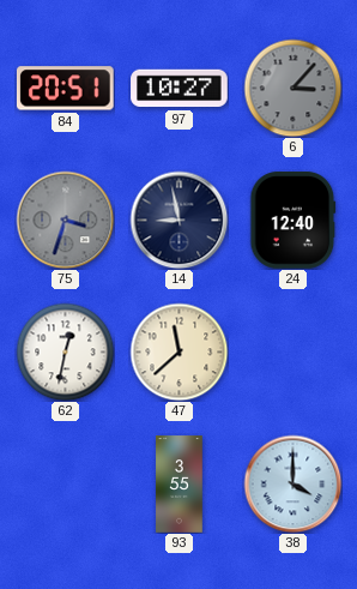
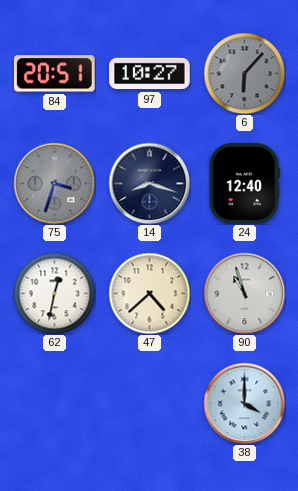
6: 3:07 -> 6:07 (244, 73)
14: 8:58 -> 8:18 (149, 183)
47: 11:38 -> 4:38 (149, 293)
90: none -> 10:57 (244, 293)
93: 3:55 -> none (180, 485)
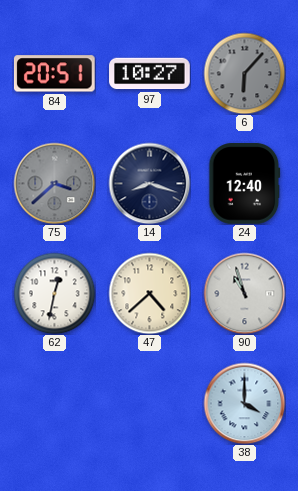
75: 3:33 -> 3:38 (54, 183)
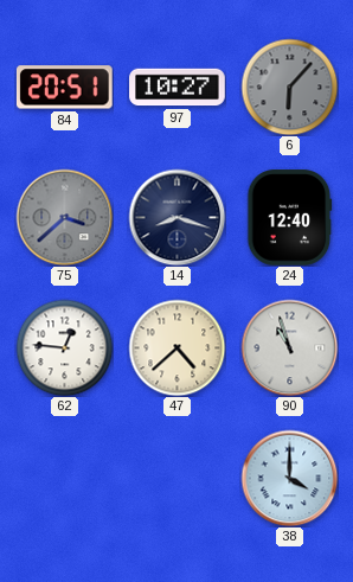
62: 12:32 -> 12:46 (64, 347)
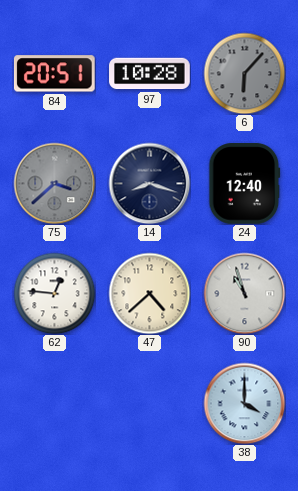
97: 10:27 -> 10:28 (150, 74)
